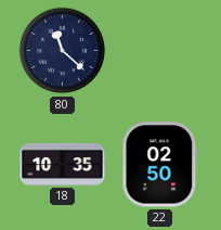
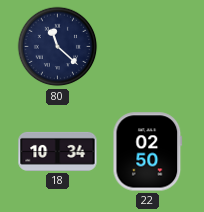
18: 10:35 -> 10:34 (58, 151)
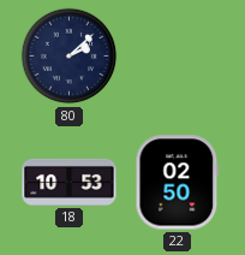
80: 11:22 -> 2:08 (70, 57)
18: 10:34 -> 10:53 (70, 182)
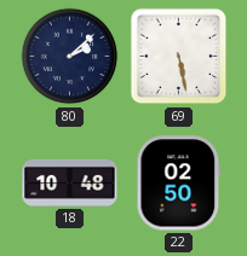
69: none -> 5:28 (179, 57)
18: 10:53 -> 10:48 (70, 182)
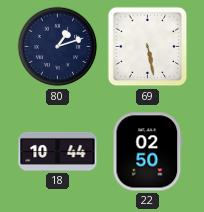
80: 2:08 -> 1:12 (58, 47)
18: 10:48 -> 10:44 (58, 151)
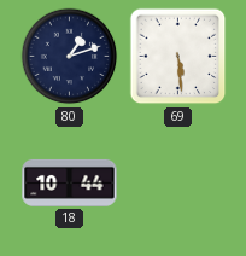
69: 5:28 -> 5:29 (178, 57)
22: 02:50 -> none (148, 152)
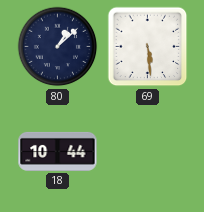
80: 1:12 -> 1:08 (58, 47)
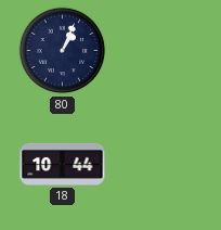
80: 1:08 -> 1:04 (63, 51)
69: 5:29 -> none (148, 47)
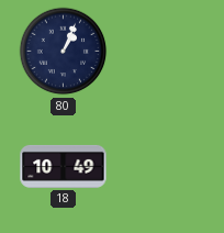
18: 10:44 -> 10:49 (64, 166)
